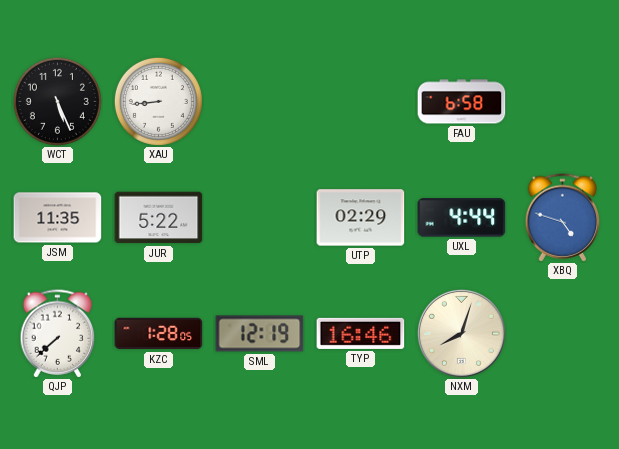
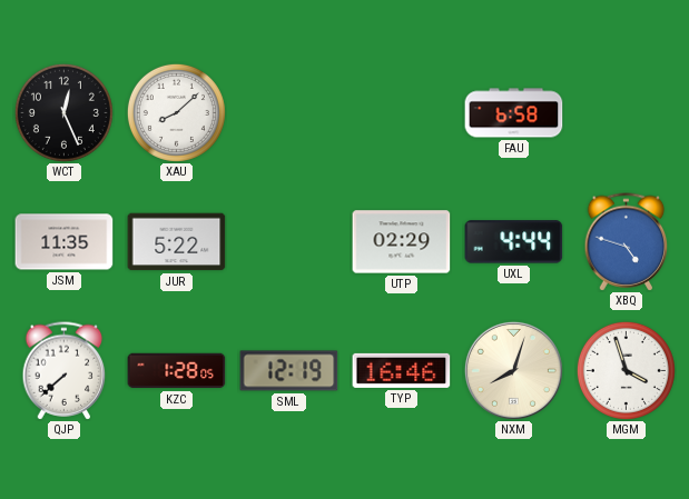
WCT: 5:26 -> 12:26 (63, 112)
XAU: 8:44 -> 8:08 (176, 112)
MGM: none -> 3:57 (626, 370)
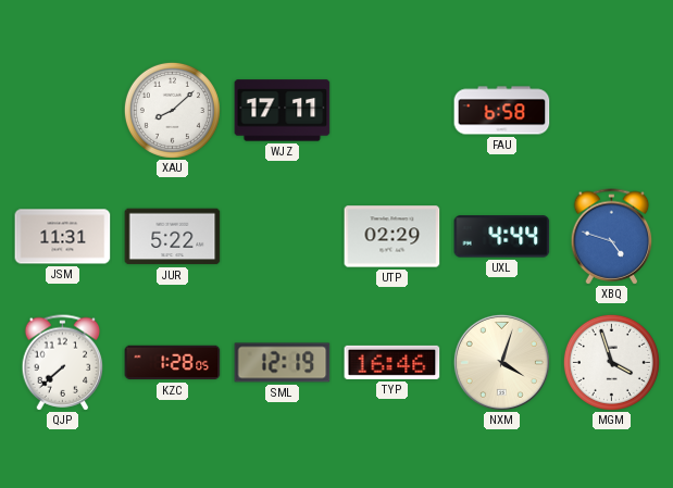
WCT: 12:26 -> none (63, 112)
WJZ: none -> 17:11 (283, 111)
JSM: 11:35 -> 11:31 (63, 237)
NXM: 8:03 -> 4:03 (501, 362)
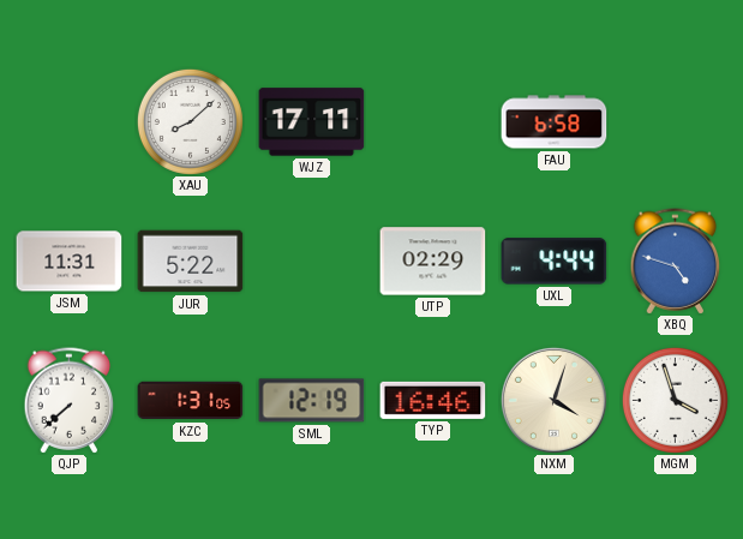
KZC: 1:28 -> 1:31 (191, 401)
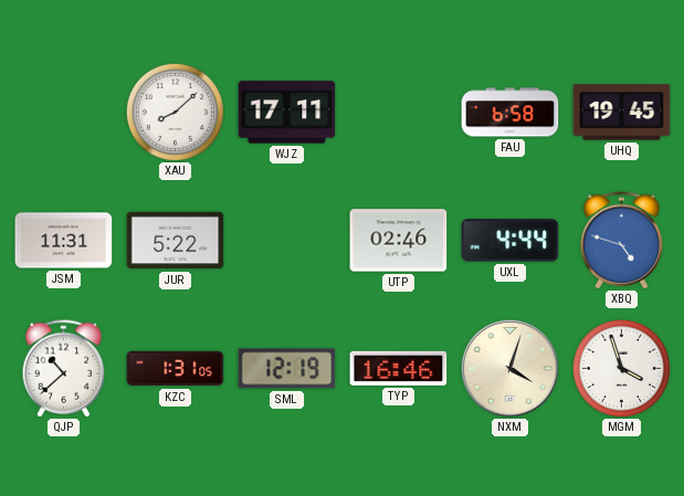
UHQ: none -> 19:45 (622, 113)
UTP: 02:29 -> 02:46 (399, 241)
QJP: 7:38 -> 10:38 (64, 369)
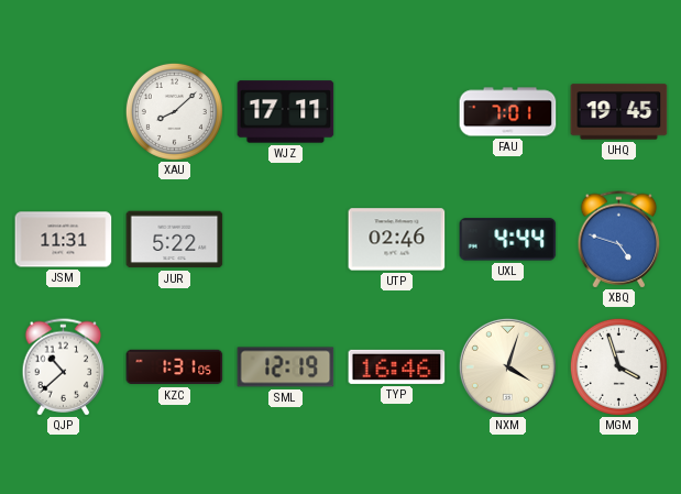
FAU: 6:58 -> 7:01 (508, 112)
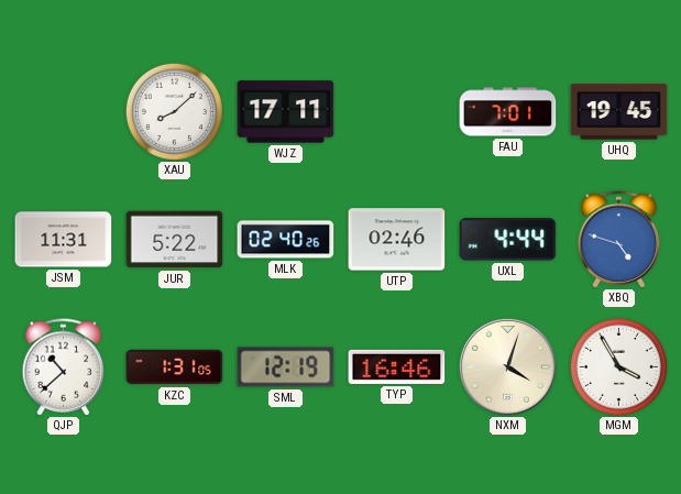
MLK: none -> 02:40 (286, 240)
MGM: 3:57 -> 3:55 (618, 366)
